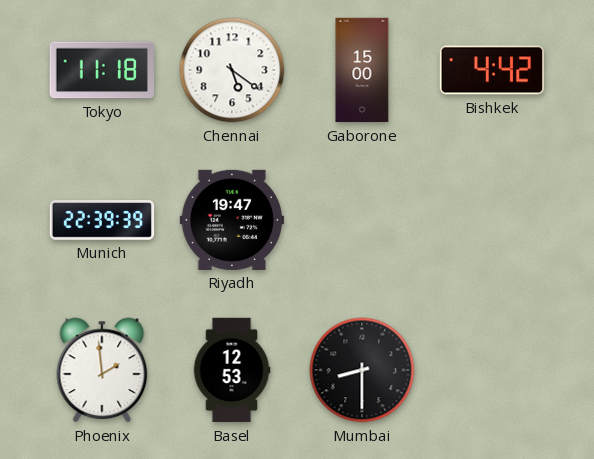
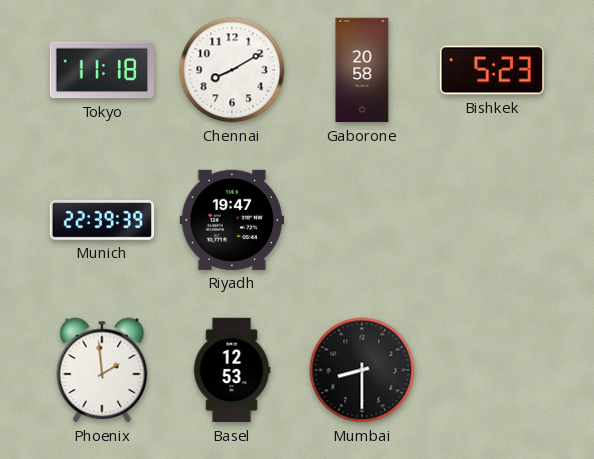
Chennai: 5:21 -> 8:10 (232, 70)
Gaborone: 15:00 -> 20:58 (362, 70)
Bishkek: 4:42 -> 5:23 (491, 70)
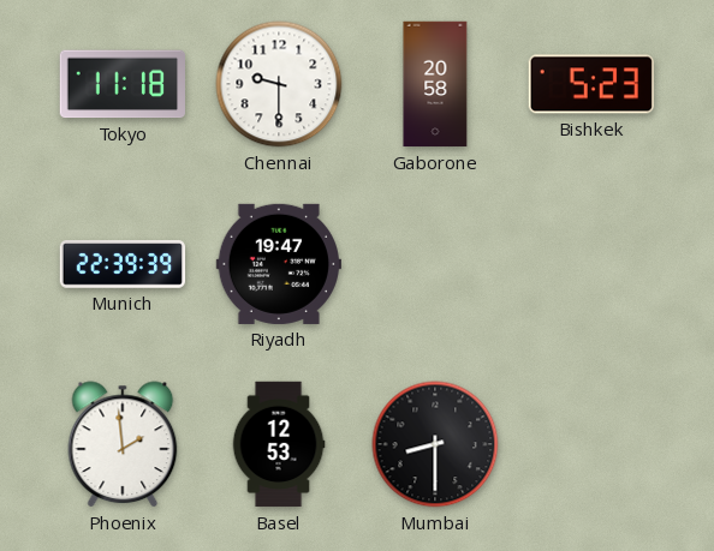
Chennai: 8:10 -> 9:30 (279, 84)
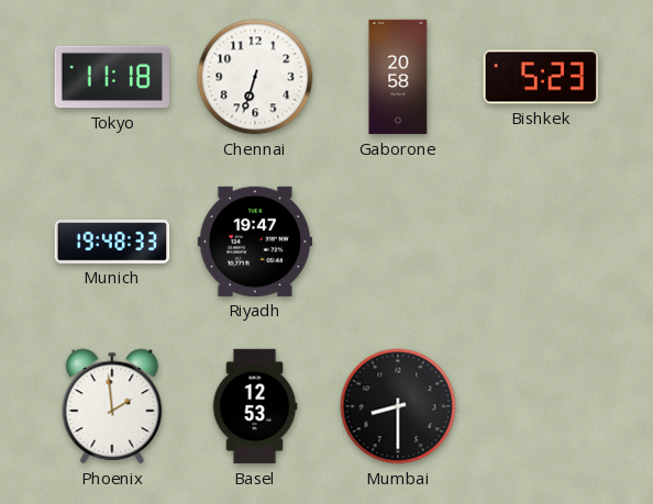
Chennai: 9:30 -> 6:33 (255, 77)
Munich: 22:39 -> 19:48 (112, 242)
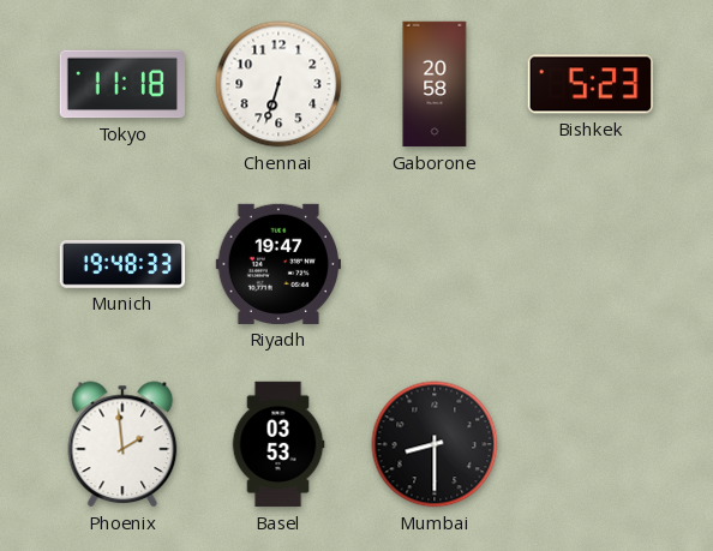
Basel: 12:53 -> 03:53 (278, 444)
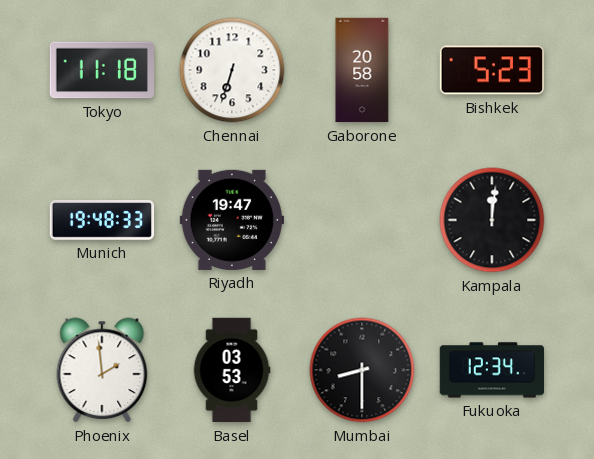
Kampala: none -> 12:01 (492, 220)
Fukuoka: none -> 12:34 (492, 370)
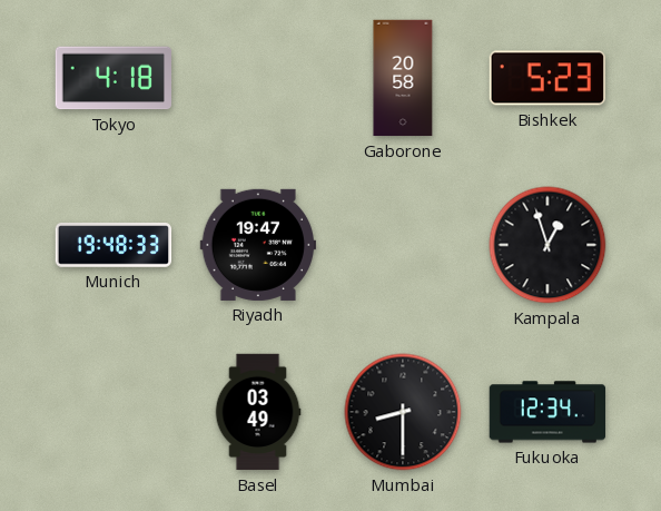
Tokyo: 11:18 -> 4:18 (112, 78)
Chennai: 6:33 -> none (232, 70)
Kampala: 12:01 -> 12:57 (547, 245)
Phoenix: 1:59 -> none (102, 370)
Basel: 03:53 -> 03:49 (258, 412)
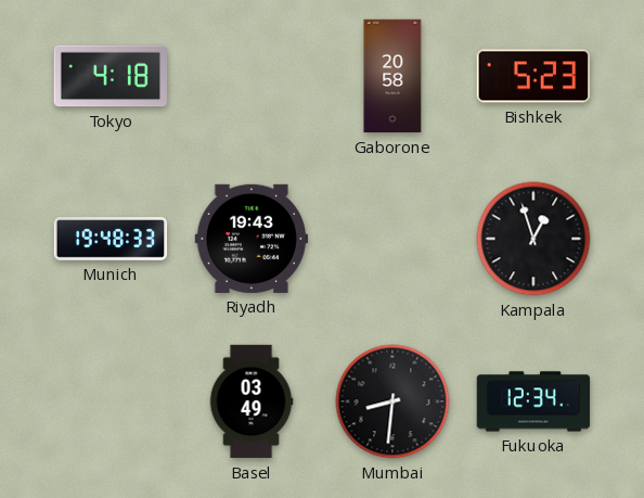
Riyadh: 19:47 -> 19:43 (250, 239)
Mumbai: 8:30 -> 8:31 (392, 401)
